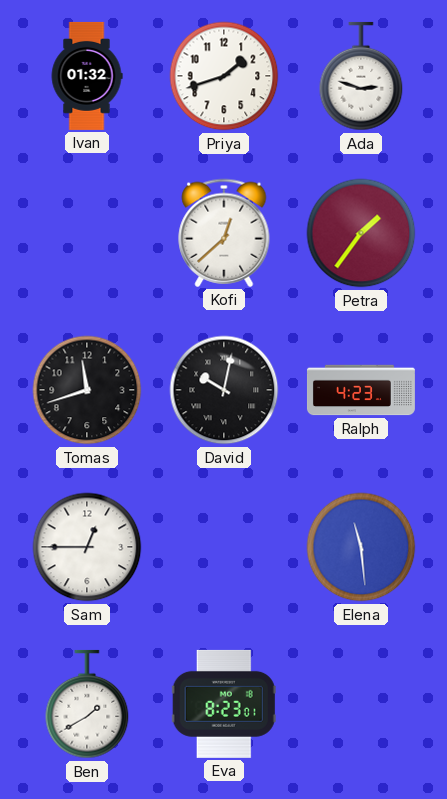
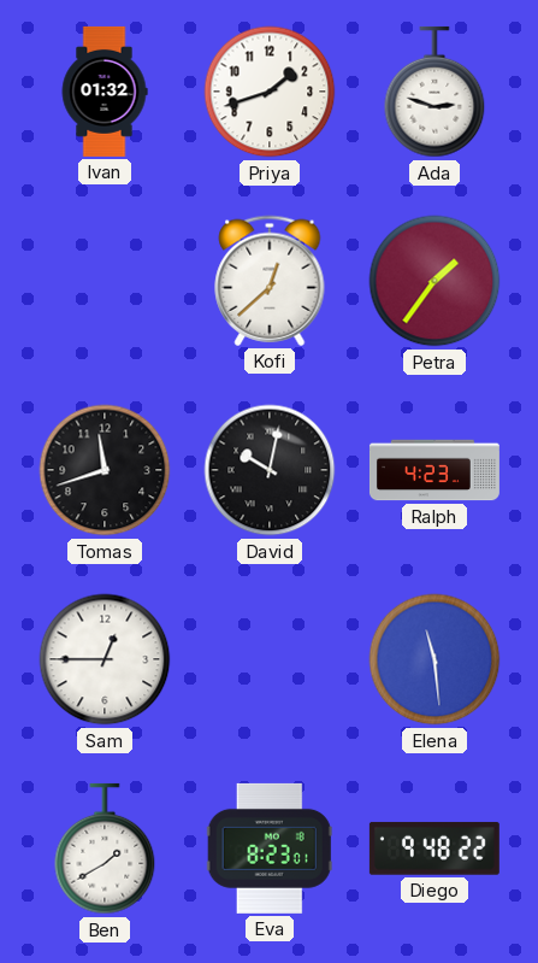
Diego: none -> 9:48 (434, 849)
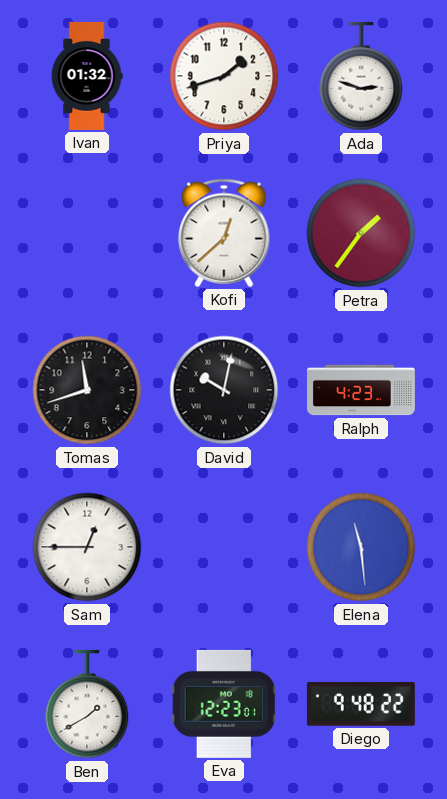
Eva: 8:23 -> 12:23 (224, 704)
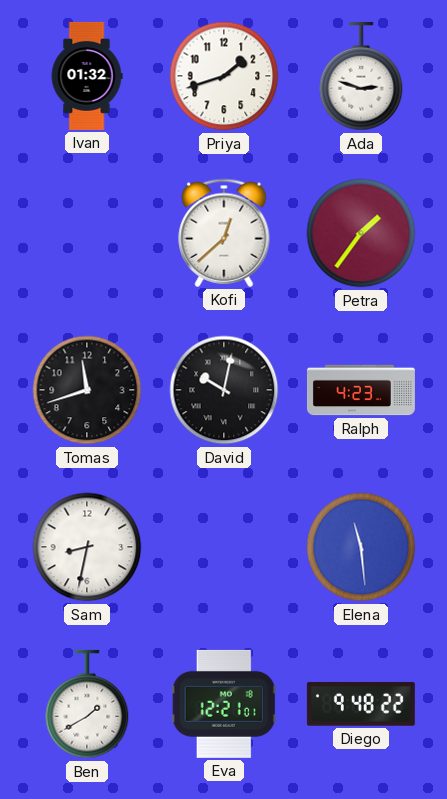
Sam: 12:45 -> 8:32 (87, 547)
Eva: 12:23 -> 12:21 (224, 704)
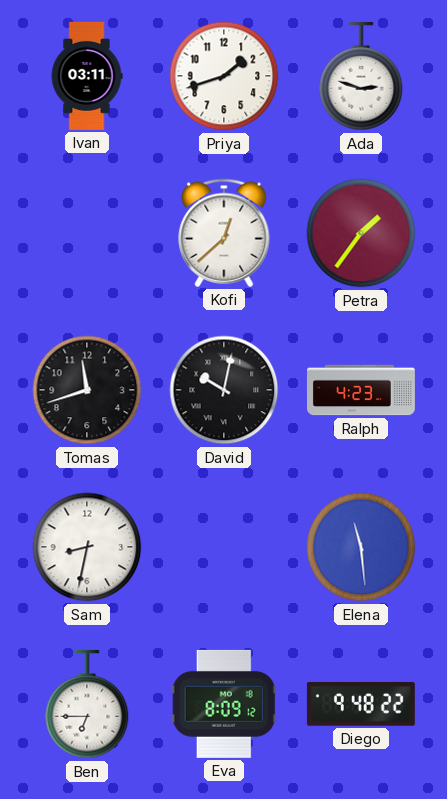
Ivan: 01:32 -> 03:11 (87, 76)
Ben: 1:40 -> 6:45 (87, 704)
Eva: 12:21 -> 8:09 (224, 704)
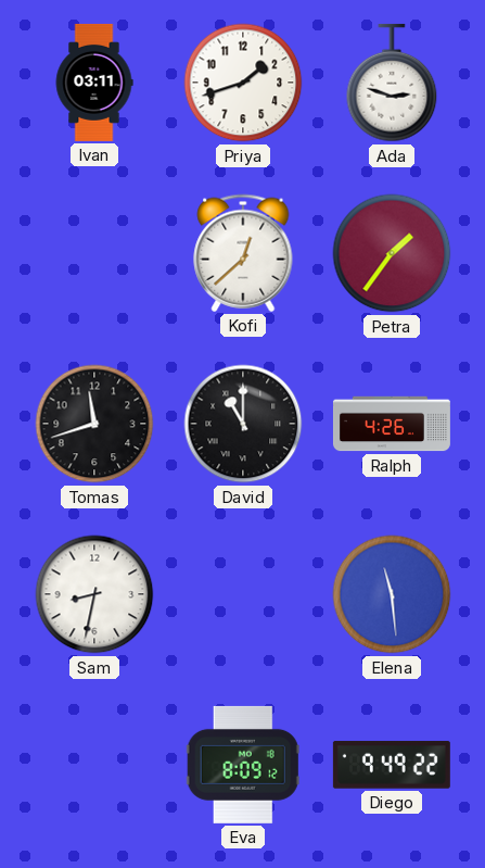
David: 10:02 -> 11:00 (243, 424)
Ralph: 4:23 -> 4:26 (392, 424)
Ben: 6:45 -> none (87, 704)
Diego: 9:48 -> 9:49 (392, 765)
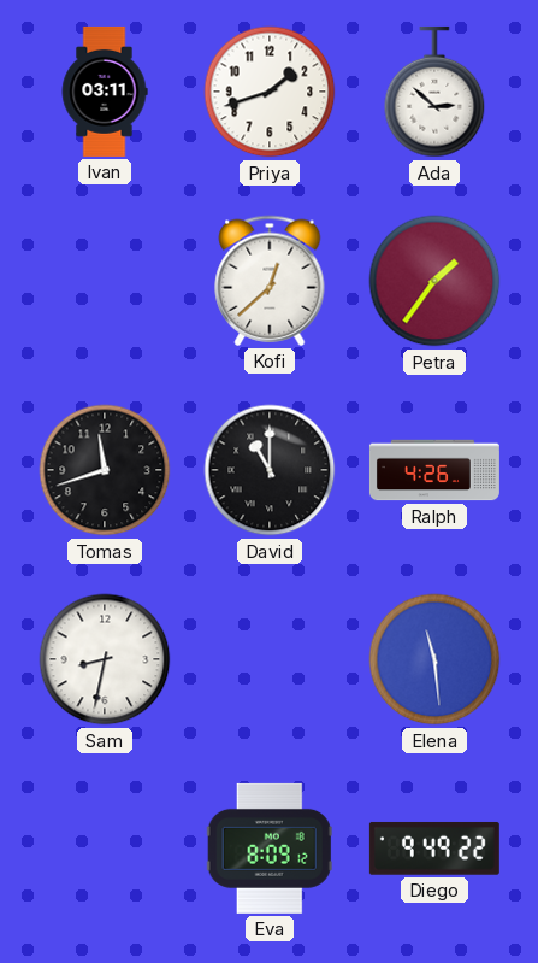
Ada: 2:48 -> 2:52 (434, 92)
